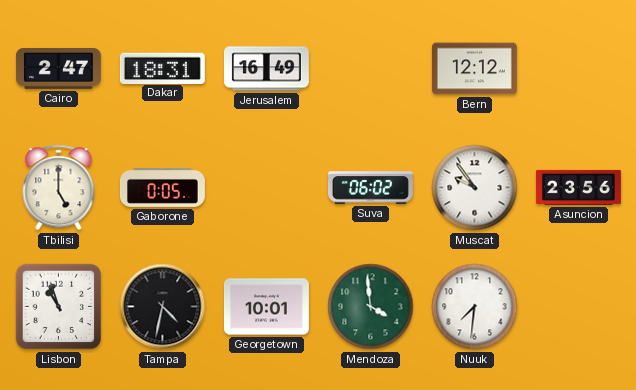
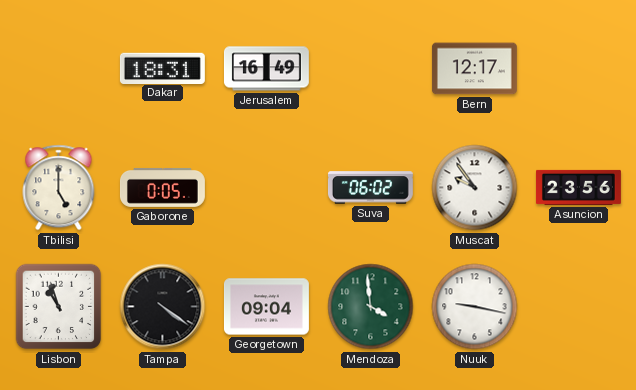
Cairo: 2:47 -> none (58, 68)
Bern: 12:12 -> 12:17 (474, 69)
Tampa: 4:32 -> 4:21 (163, 307)
Georgetown: 10:01 -> 09:04 (266, 307)
Nuuk: 7:31 -> 9:17 (475, 307)
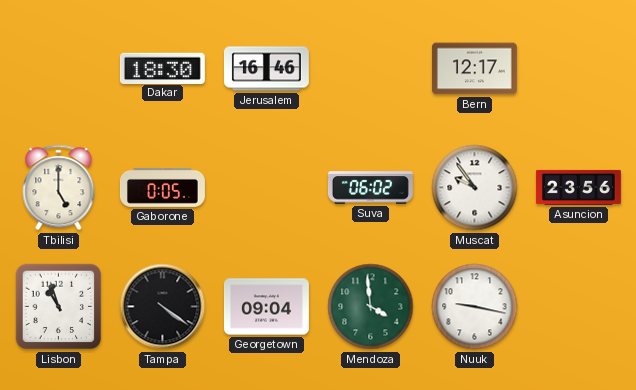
Dakar: 18:31 -> 18:30 (162, 68)
Jerusalem: 16:49 -> 16:46 (266, 69)
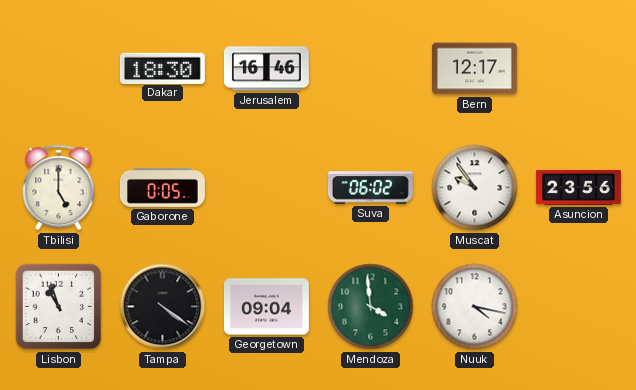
Nuuk: 9:17 -> 4:17 (475, 307)
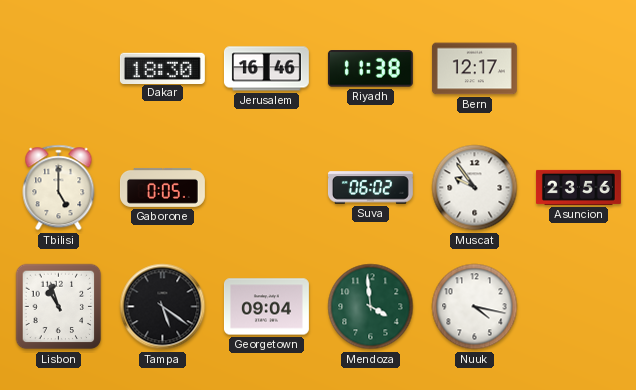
Riyadh: none -> 11:38 (370, 69)
Tampa: 4:21 -> 5:21 (163, 307)
